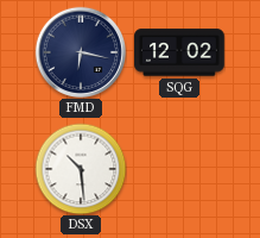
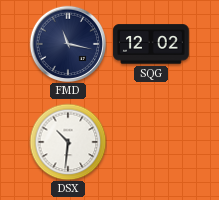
FMD: 6:17 -> 11:17 (68, 44)
DSX: 10:29 -> 10:31 (68, 142)
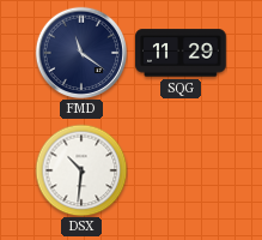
FMD: 11:17 -> 11:21 (81, 53)
SQG: 12:02 -> 11:29 (181, 53)
